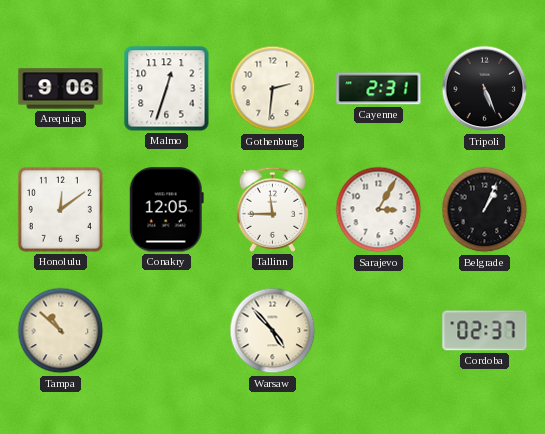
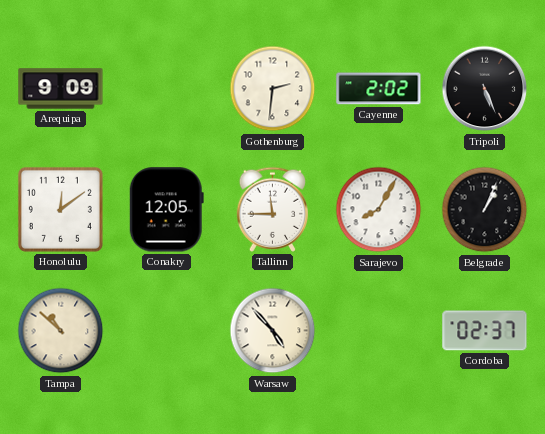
Arequipa: 9:06 -> 9:09 (61, 89)
Malmo: 12:33 -> none (167, 89)
Cayenne: 2:31 -> 2:02 (379, 89)
Sarajevo: 3:05 -> 8:05 (379, 210)
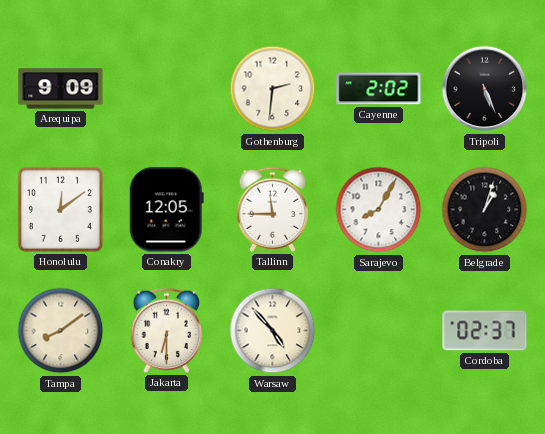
Belgrade: 1:04 -> 1:03 (485, 210)
Tampa: 10:52 -> 8:09 (61, 331)
Jakarta: none -> 6:30 (167, 330)
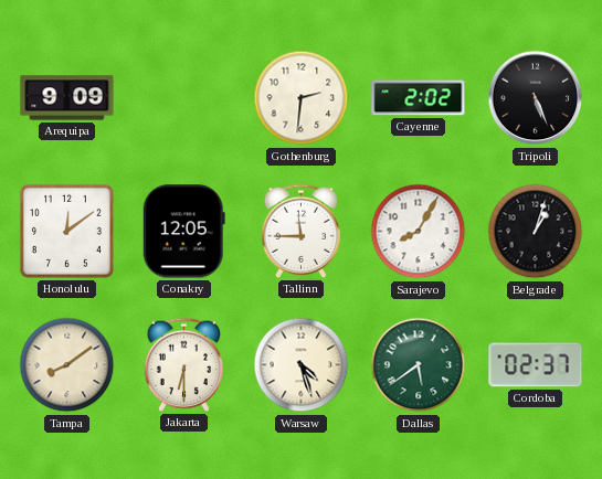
Warsaw: 4:53 -> 4:27 (302, 365)
Dallas: none -> 5:39 (419, 365)
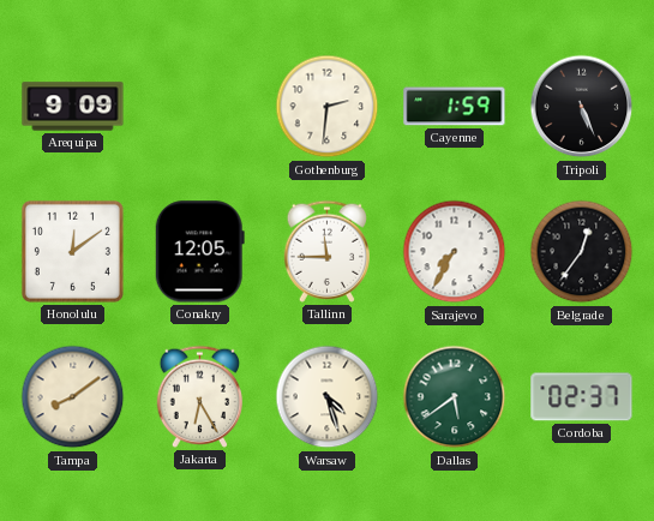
Cayenne: 2:02 -> 1:59 (455, 107)
Sarajevo: 8:05 -> 7:35 (455, 252)
Belgrade: 1:03 -> 12:36 (582, 252)
Jakarta: 6:30 -> 6:25 (200, 396)
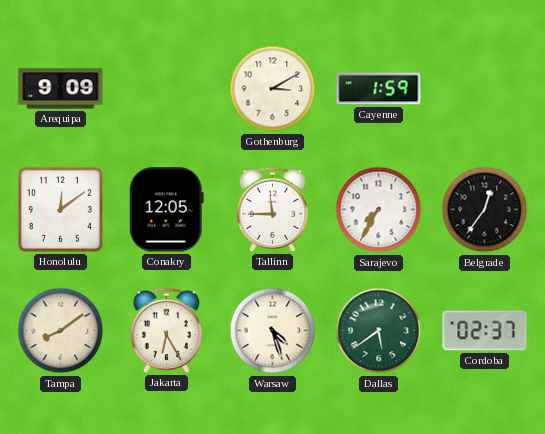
Gothenburg: 2:31 -> 3:10 (273, 89)
Tripoli: 5:26 -> none (582, 107)
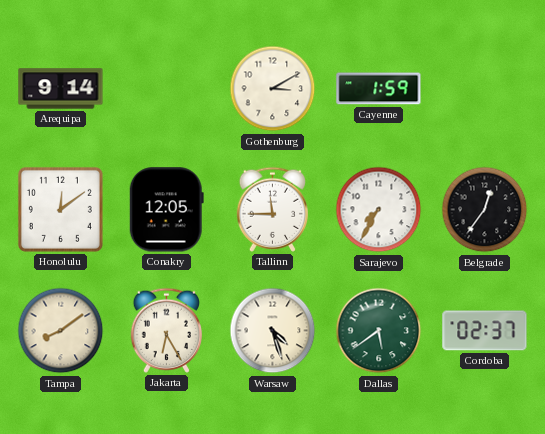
Arequipa: 9:09 -> 9:14 (61, 89)
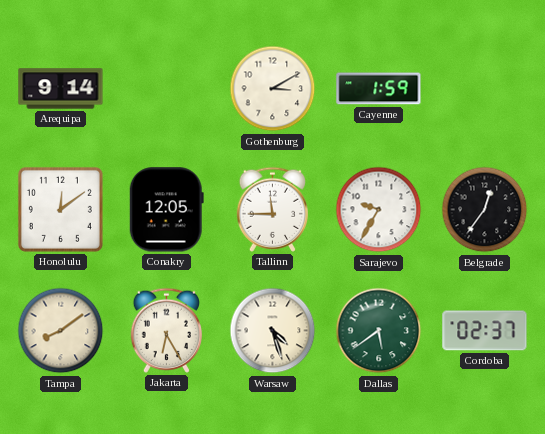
Sarajevo: 7:35 -> 9:35 (379, 210)
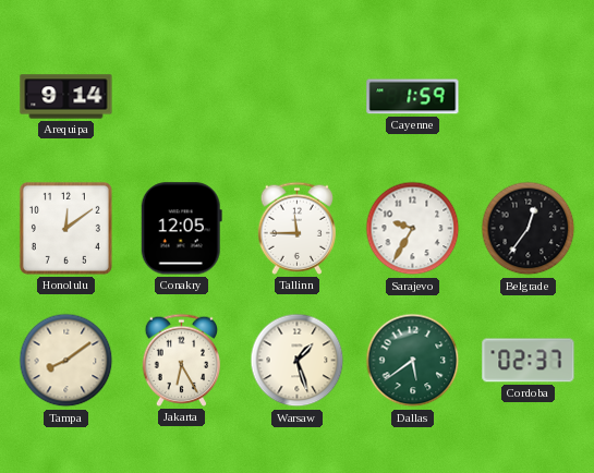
Gothenburg: 3:10 -> none (273, 89)
Warsaw: 4:27 -> 1:27 (298, 361)
